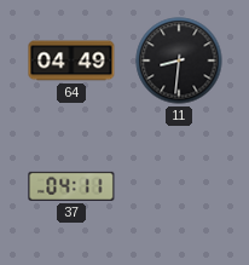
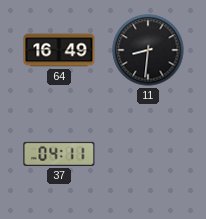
64: 04:49 -> 16:49 (59, 50)
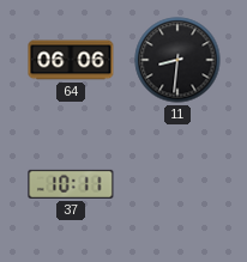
64: 16:49 -> 06:06 (71, 60)
37: 04:11 -> 10:11 (71, 184)
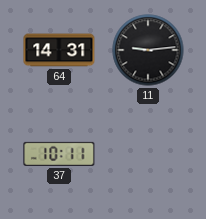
64: 06:06 -> 14:31 (59, 50)
11: 8:31 -> 9:14 (148, 50)
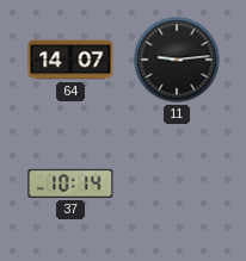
64: 14:31 -> 14:07 (70, 60)
37: 10:11 -> 10:14 (70, 184)
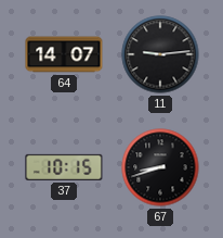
37: 10:14 -> 10:15 (64, 167)
67: none -> 8:42 (160, 167)
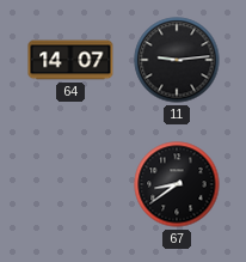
37: 10:15 -> none (64, 167)
67: 8:42 -> 8:39 (177, 184)
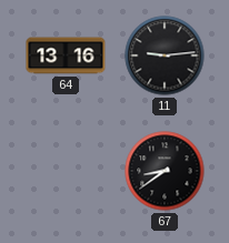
64: 14:07 -> 13:16 (66, 55)
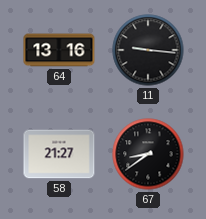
11: 9:14 -> 9:16 (148, 50)
58: none -> 21:27 (59, 154)
